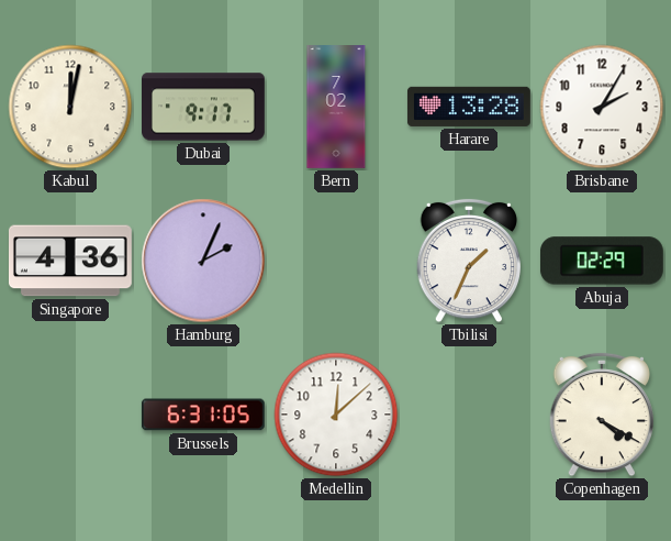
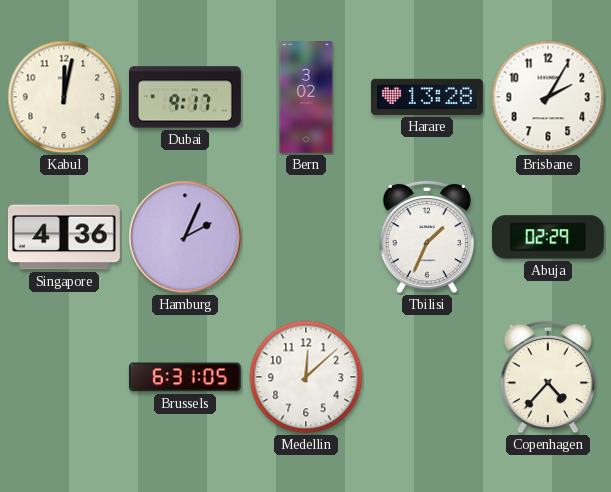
Bern: 7:02 -> 3:02 (306, 98)
Copenhagen: 4:20 -> 4:37 (547, 377)
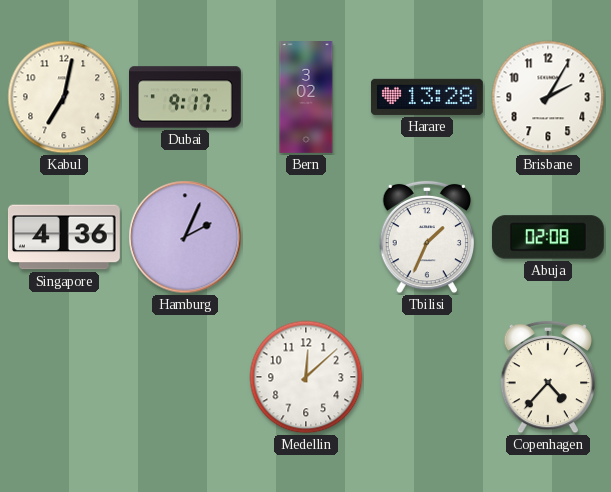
Kabul: 12:02 -> 7:02 (64, 97)
Abuja: 02:29 -> 02:08 (548, 237)
Brussels: 6:31 -> none (185, 377)
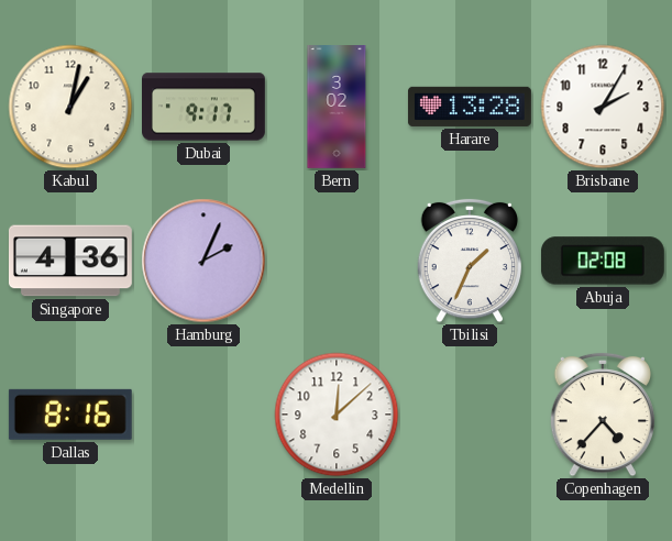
Kabul: 7:02 -> 1:02 (70, 107)
Dallas: none -> 8:16 (70, 415)
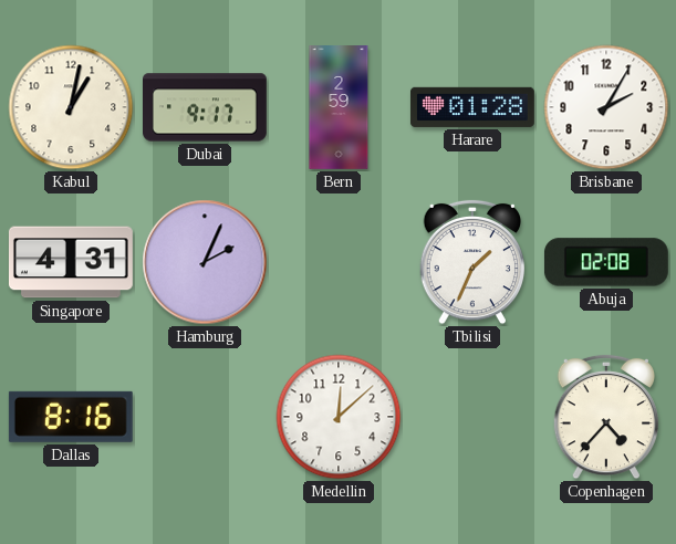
Bern: 3:02 -> 2:59 (339, 108)
Harare: 13:28 -> 01:28 (472, 107)
Singapore: 4:36 -> 4:31 (71, 262)
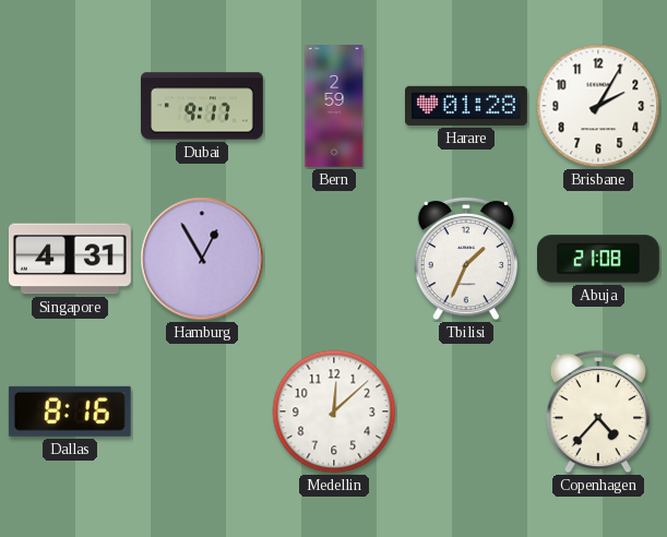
Kabul: 1:02 -> none (71, 107)
Hamburg: 2:04 -> 12:55 (202, 259)
Abuja: 02:08 -> 21:08 (598, 259)
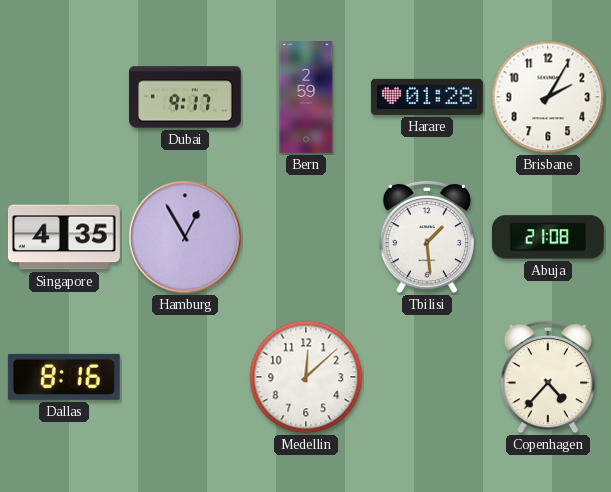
Singapore: 4:31 -> 4:35 (64, 237)
Tbilisi: 1:34 -> 1:29 (426, 237)
